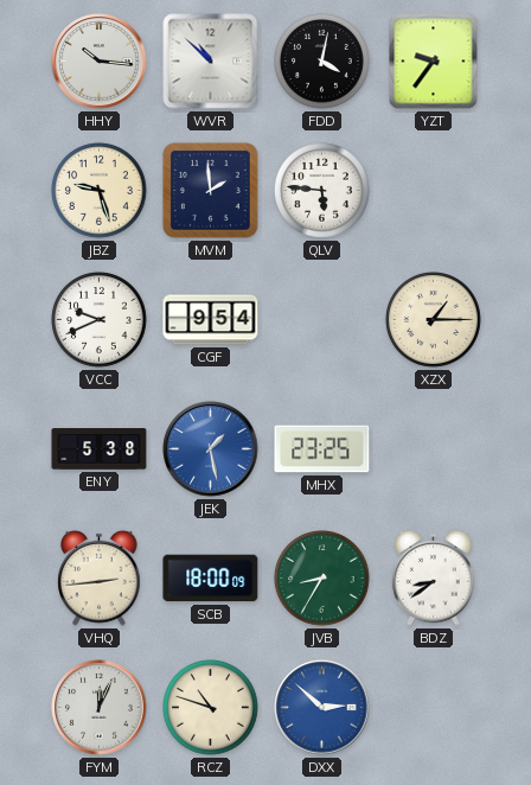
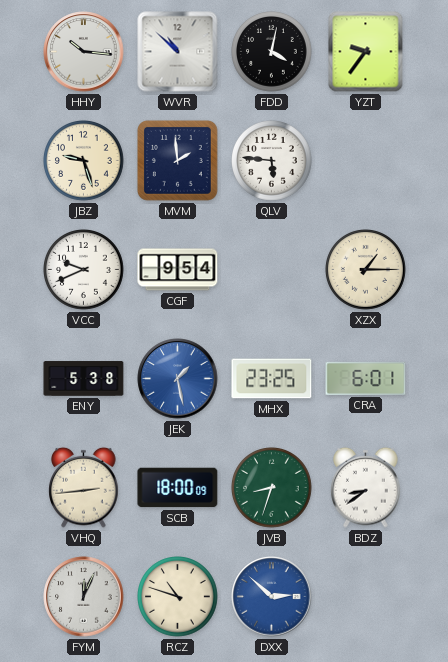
CRA: none -> 6:01 (366, 378)
JVB: 8:35 -> 8:33 (272, 488)
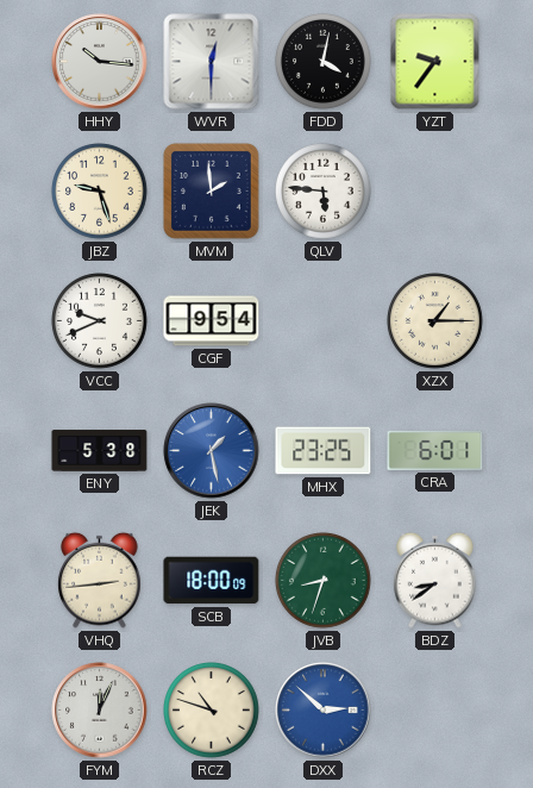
WVR: 10:52 -> 12:30 (212, 62)
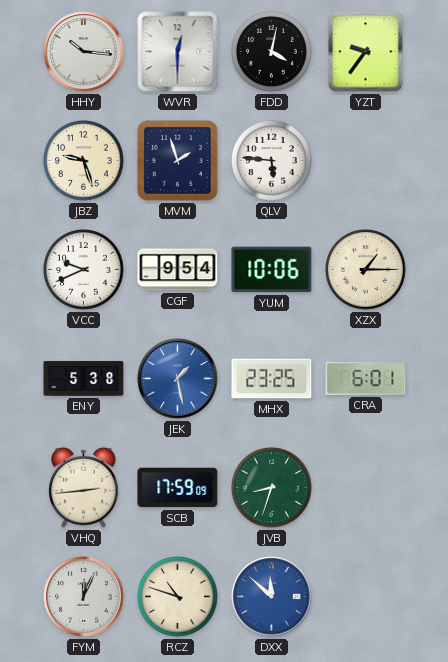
MVM: 1:59 -> 1:57 (177, 160)
YUM: none -> 10:06 (272, 270)
SCB: 18:00 -> 17:59 (178, 488)
BDZ: 8:39 -> none (435, 580)
DXX: 2:52 -> 11:52 (272, 597)
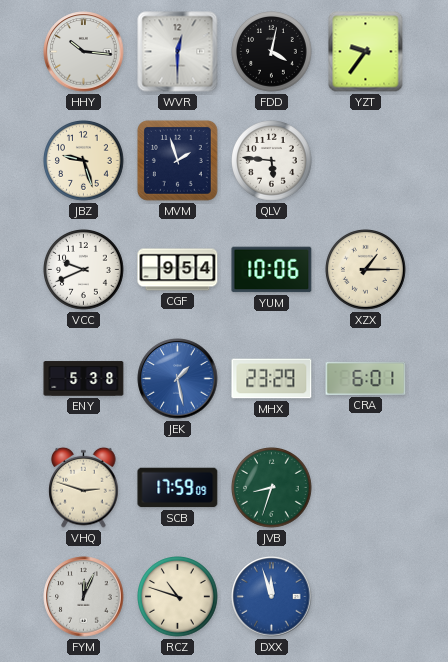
MHX: 23:25 -> 23:29 (272, 379)
VHQ: 2:44 -> 2:48 (84, 487)
DXX: 11:52 -> 11:57 (272, 597)
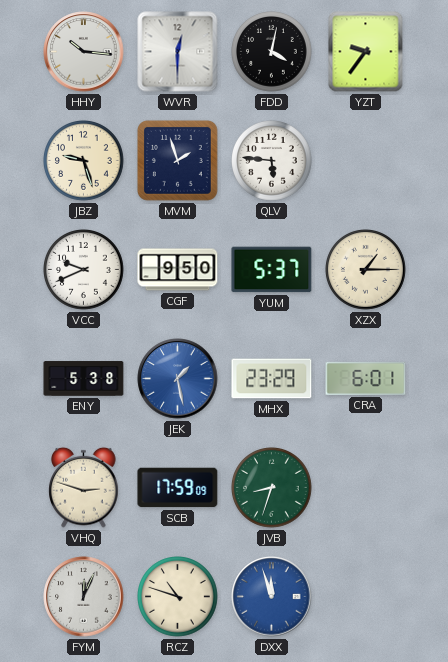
CGF: 9:54 -> 9:50 (178, 270)
YUM: 10:06 -> 5:37 (272, 270)
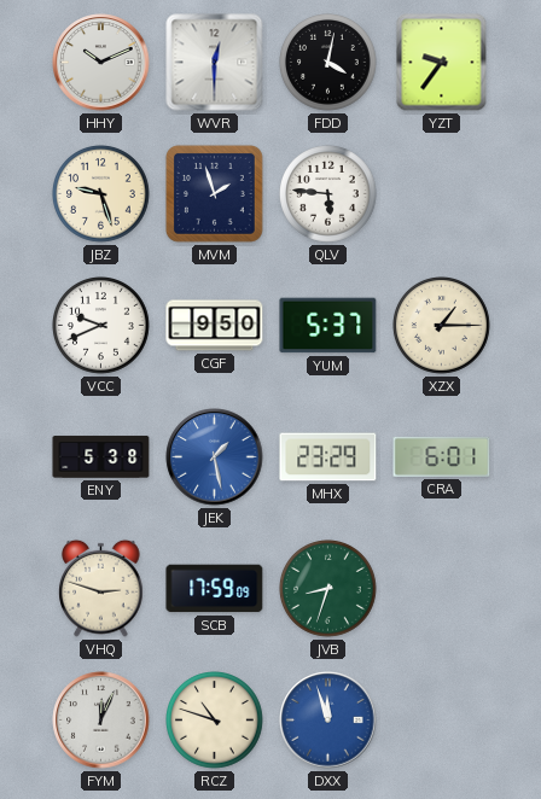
HHY: 10:16 -> 10:11 (101, 63)
